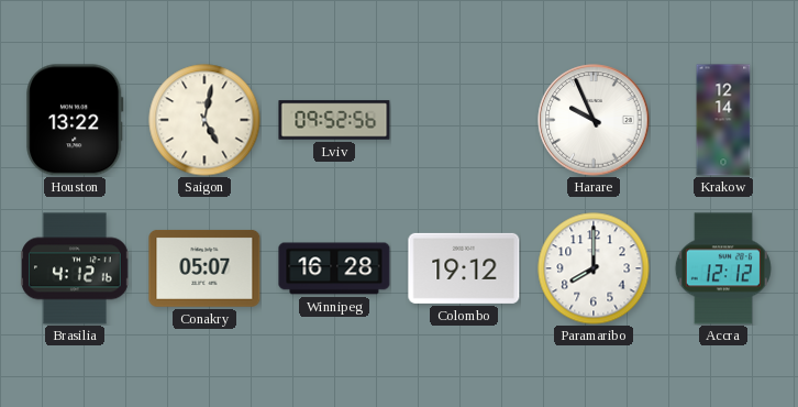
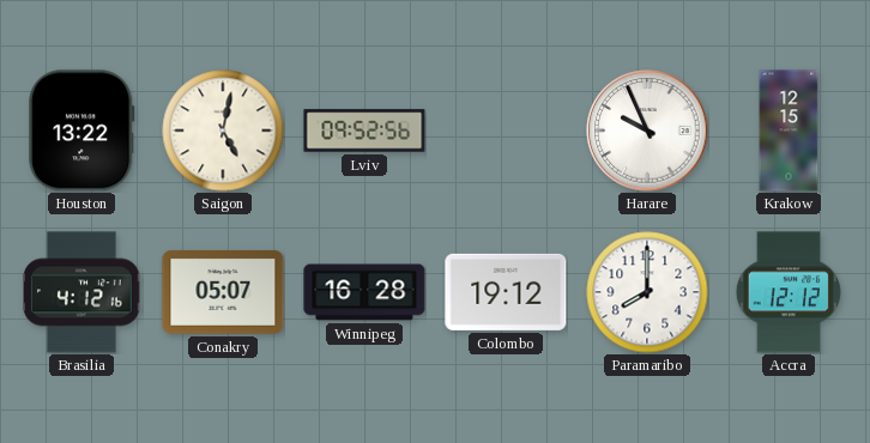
Krakow: 12:14 -> 12:15 (789, 131)
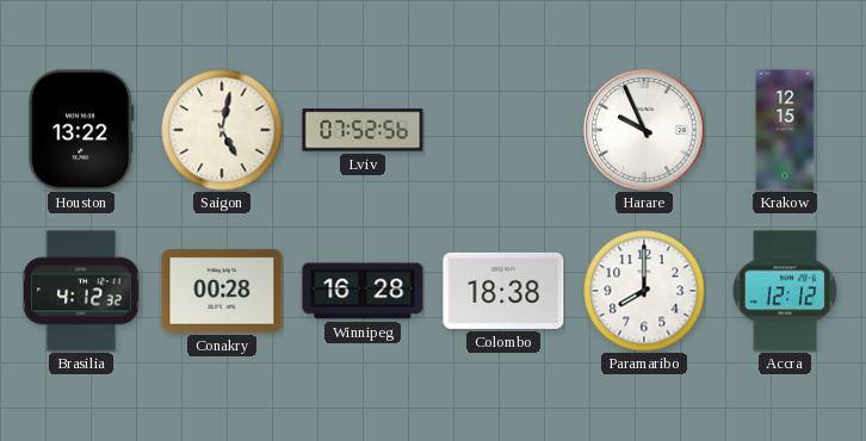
Lviv: 09:52 -> 07:52 (363, 130)
Brasilia: 4:12:16 -> 4:12:32 (82, 291)
Conakry: 05:07 -> 00:28 (222, 291)
Colombo: 19:12 -> 18:38 (503, 291)
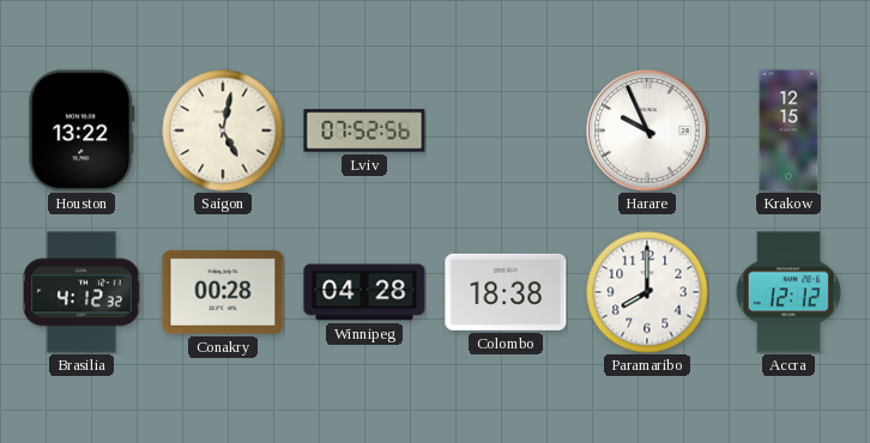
Winnipeg: 16:28 -> 04:28 (364, 292)
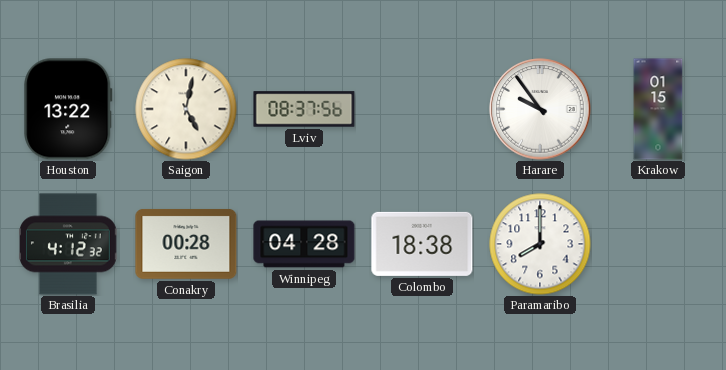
Lviv: 07:52 -> 08:37 (304, 109)
Harare: 9:56 -> 9:54 (540, 109)
Krakow: 12:15 -> 01:15 (658, 109)
Accra: 12:12 -> none (789, 292)
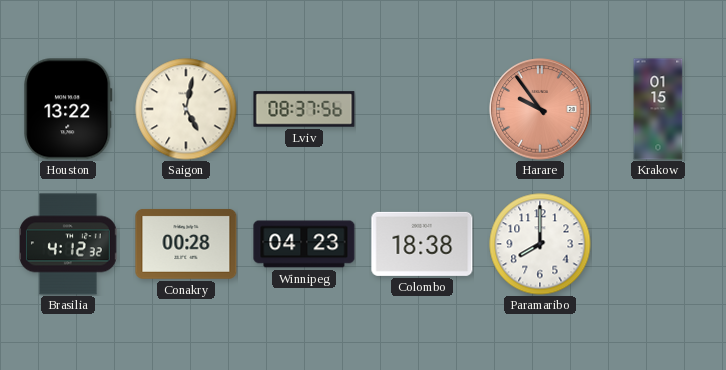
Harare dial: white -> salmon (540, 109)
Winnipeg: 04:28 -> 04:23 (304, 244)
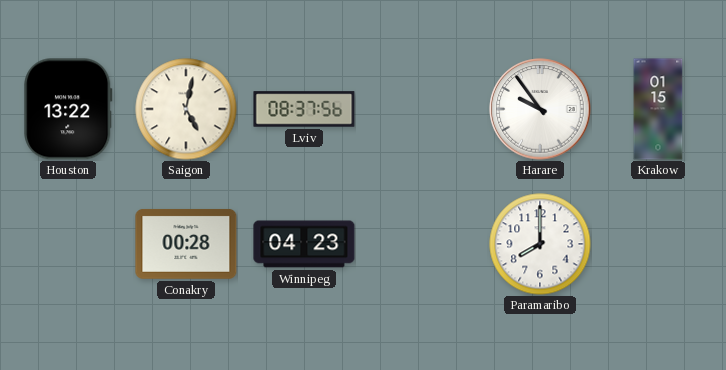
Harare dial: salmon -> white (540, 109)
Brasilia: 4:12 -> none (69, 244)
Colombo: 18:38 -> none (422, 244)
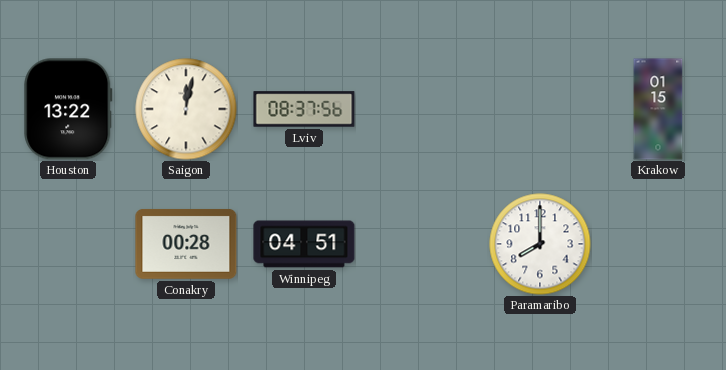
Saigon: 5:02 -> 12:02 (186, 109)
Harare: 9:54 -> none (540, 109)
Winnipeg: 04:23 -> 04:51 (304, 244)
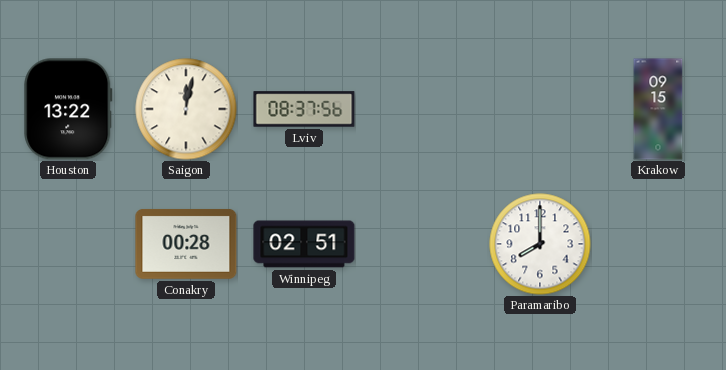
Krakow: 01:15 -> 09:15 (658, 109)
Winnipeg: 04:51 -> 02:51 (304, 244)
